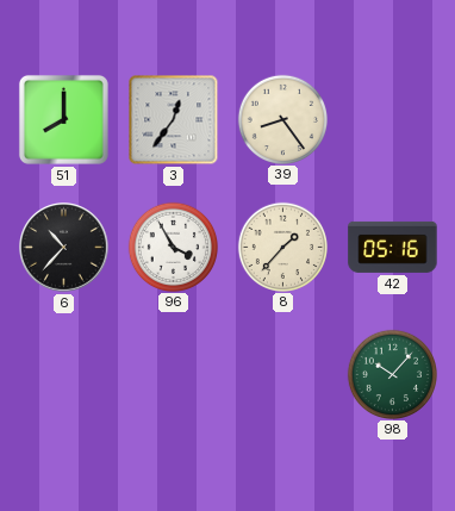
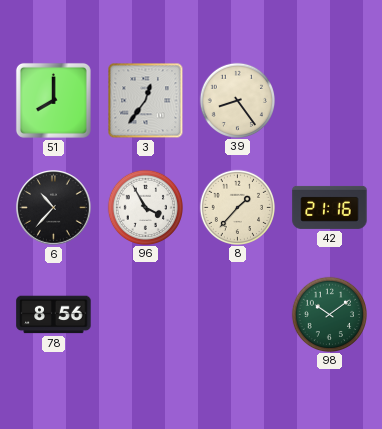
42: 05:16 -> 21:16 (330, 207)
78: none -> 8:56 (54, 315)
98: 10:07 -> 10:09 (329, 314)
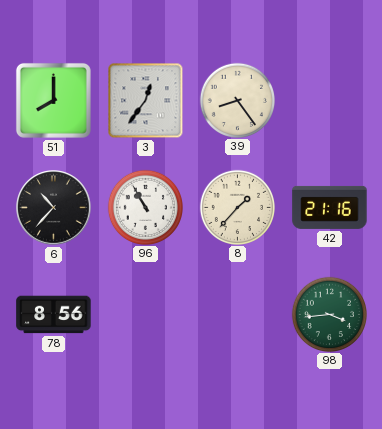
96: 3:55 -> 10:55 (145, 207)
98: 10:09 -> 3:44 (329, 314)
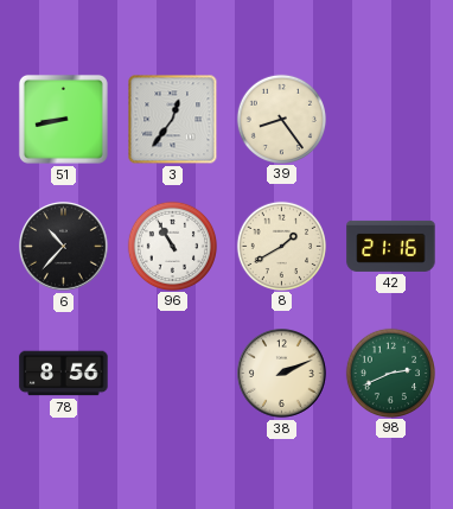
51: 8:00 -> 8:43 (63, 119)
8: 1:37 -> 1:40 (281, 246)
38: none -> 2:11 (282, 374)
98: 3:44 -> 2:41 (390, 373)
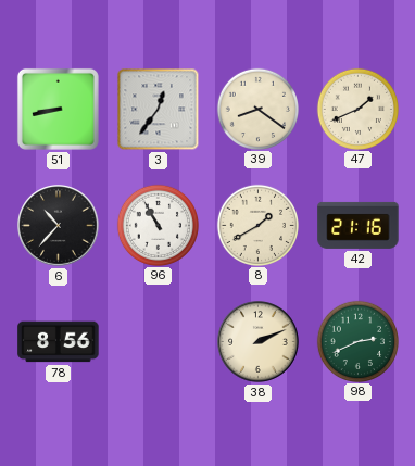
39: 8:24 -> 8:21 (257, 109)
47: none -> 1:41 (357, 109)
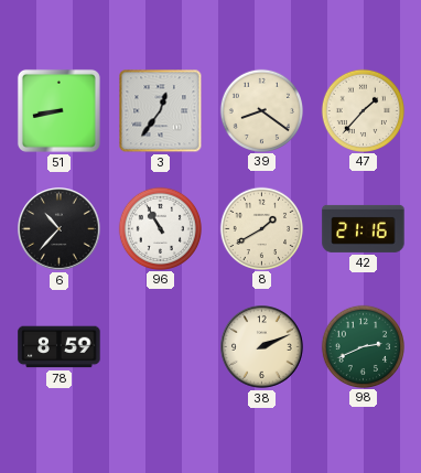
47: 1:41 -> 1:37 (363, 110)
78: 8:56 -> 8:59 (60, 347)
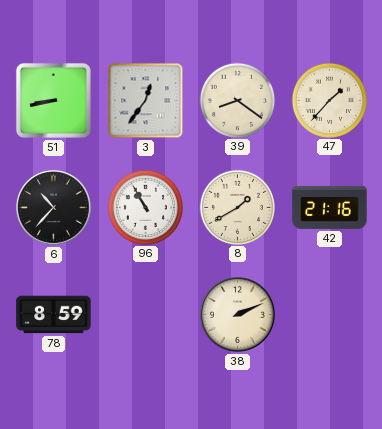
98: 2:41 -> none (363, 346)
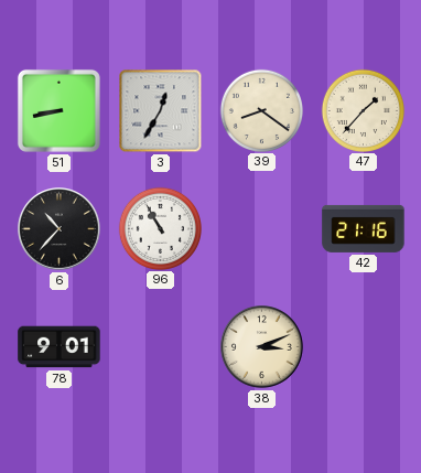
3: 12:36 -> 12:35 (161, 111)
8: 1:40 -> none (237, 207)
78: 8:59 -> 9:01 (60, 347)
38: 2:11 -> 3:11 (262, 347)
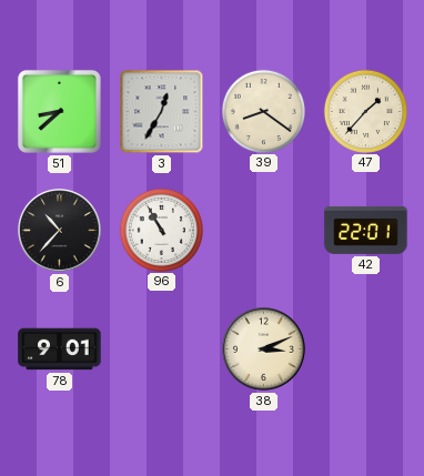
51: 8:43 -> 8:38 (59, 111)
42: 21:16 -> 22:01 (366, 230)
